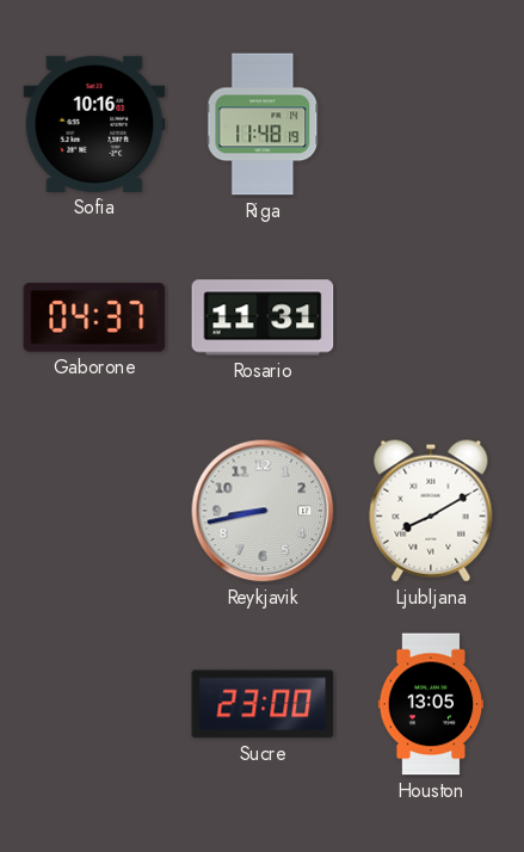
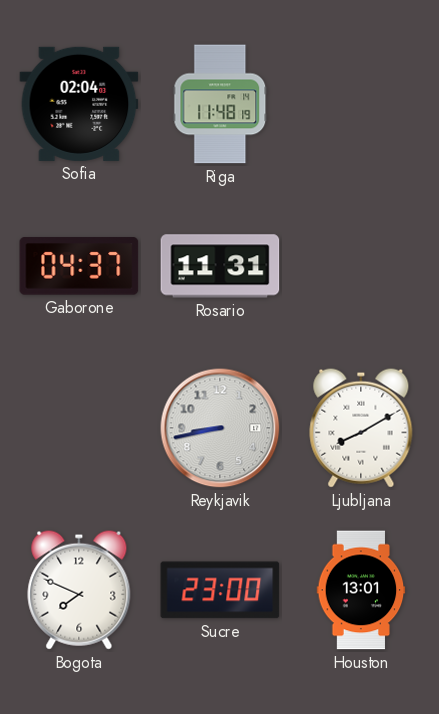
Sofia: 10:16 -> 02:04 (79, 104)
Bogota: none -> 7:49 (79, 590)
Houston: 13:05 -> 13:01 (361, 590)
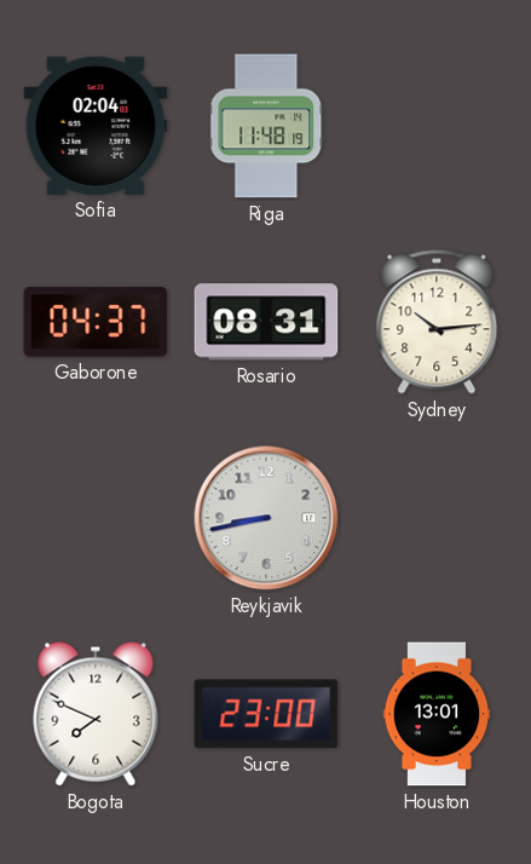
Rosario: 11:31 -> 08:31 (266, 322)
Sydney: none -> 10:14 (437, 322)
Ljubljana: 8:10 -> none (361, 428)
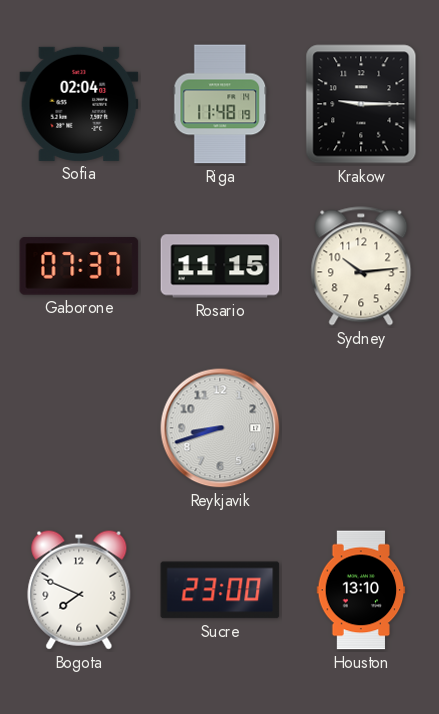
Krakow: none -> 9:15 (361, 104)
Gaborone: 04:37 -> 07:37 (79, 266)
Rosario: 08:31 -> 11:15 (220, 266)
Reykjavik: 8:43 -> 8:42 (220, 428)
Houston: 13:01 -> 13:10 (361, 590)
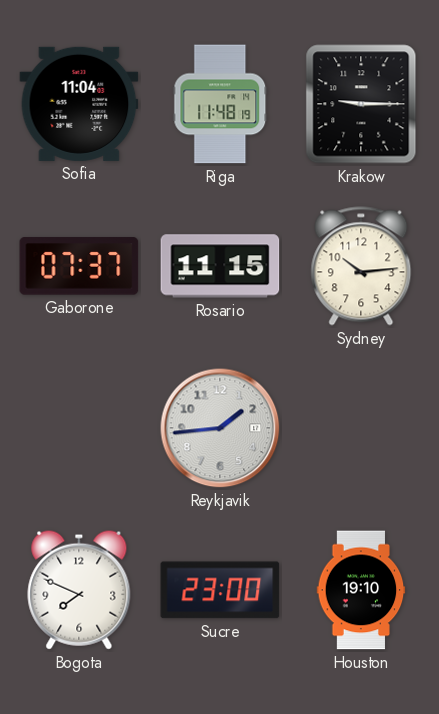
Sofia: 02:04 -> 11:04 (79, 104)
Reykjavik: 8:42 -> 1:44 (220, 428)
Houston: 13:10 -> 19:10 (361, 590)
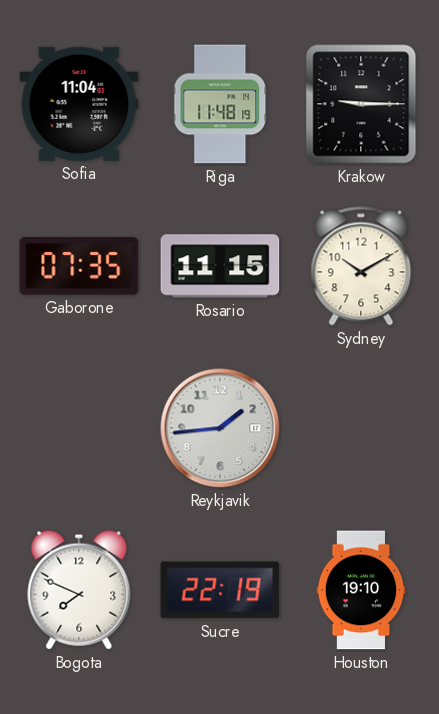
Gaborone: 07:37 -> 07:35 (79, 266)
Sydney: 10:14 -> 10:10 (361, 266)
Sucre: 23:00 -> 22:19 (220, 590)
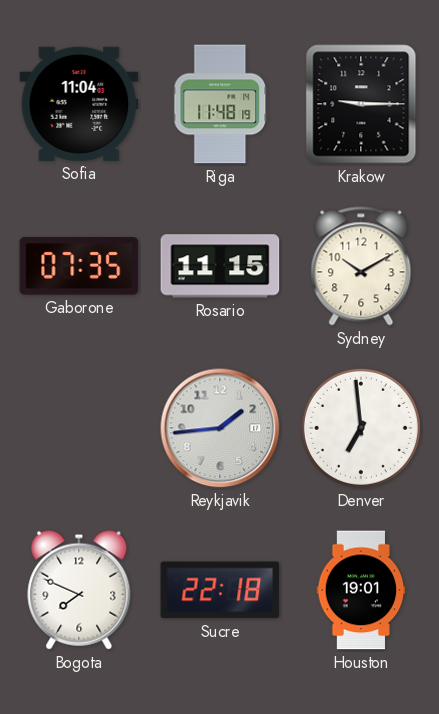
Denver: none -> 6:59 (361, 428)
Sucre: 22:19 -> 22:18 (220, 590)
Houston: 19:10 -> 19:01 (361, 590)
